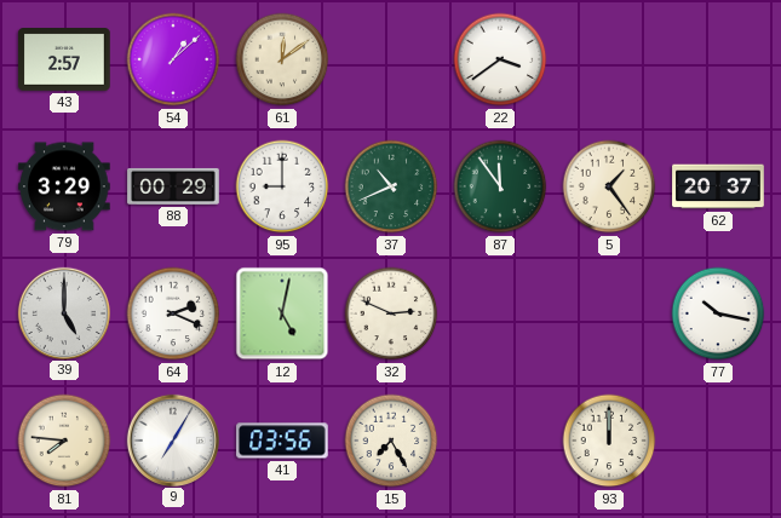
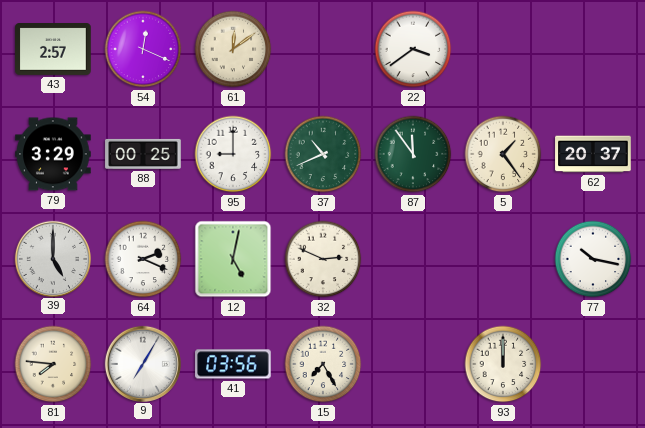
54: 1:08 -> 12:19 (143, 49)
88: 00:29 -> 00:25 (143, 154)
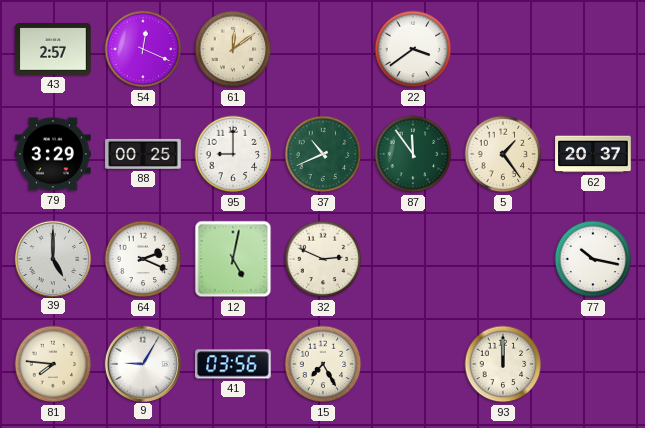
9: 7:05 -> 9:05 (142, 363)
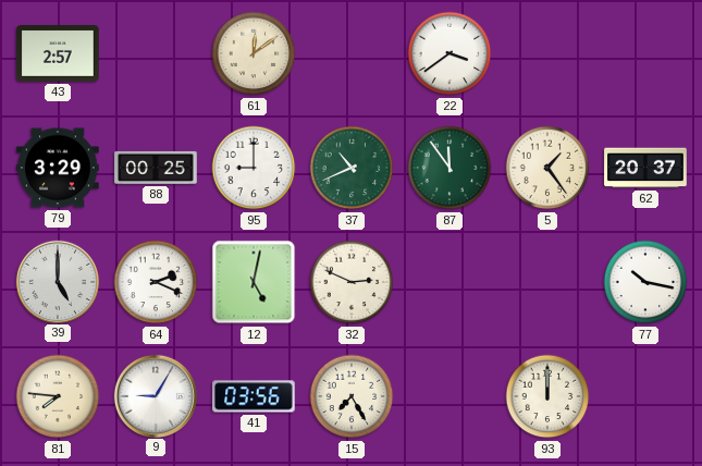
54: 12:19 -> none (143, 49)
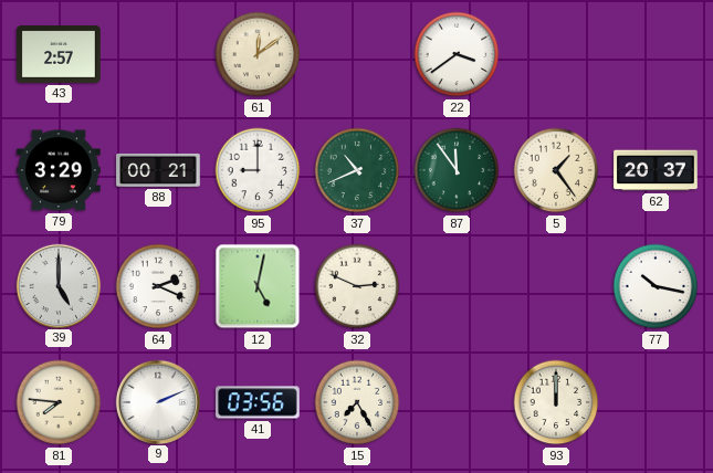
88: 00:25 -> 00:21 (158, 170)
9: 9:05 -> 2:11 (157, 401)
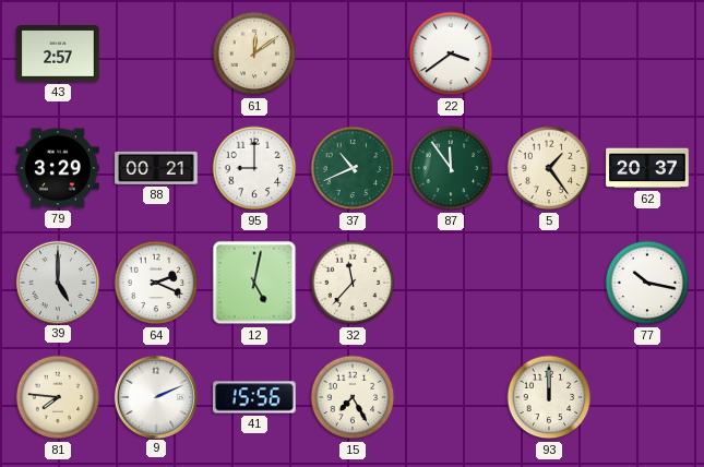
32: 2:49 -> 11:37 (353, 283)
41: 03:56 -> 15:56 (254, 397)
